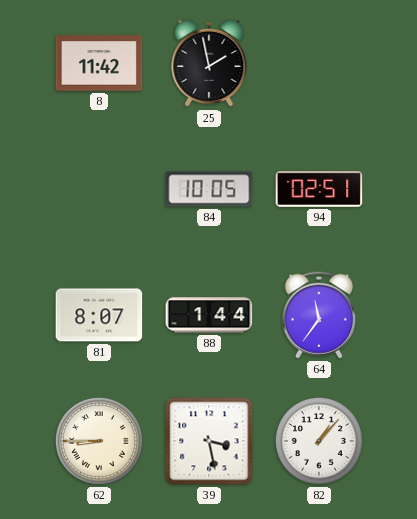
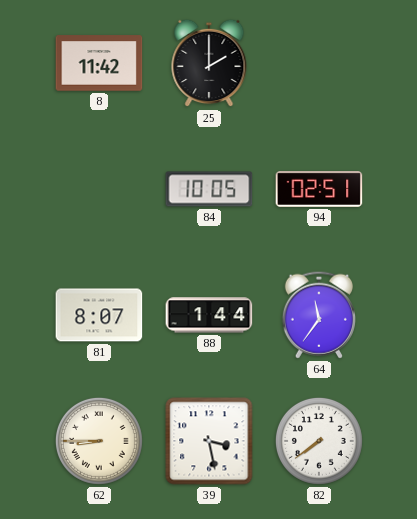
25: 1:58 -> 2:00 (209, 63)
82: 1:07 -> 7:39 (319, 441)
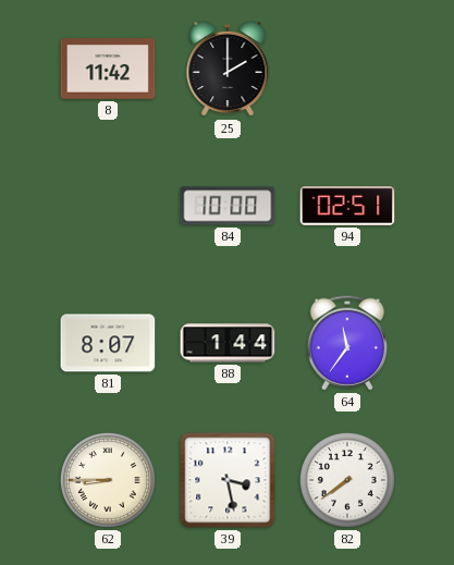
84: 10:05 -> 10:00 (228, 206)
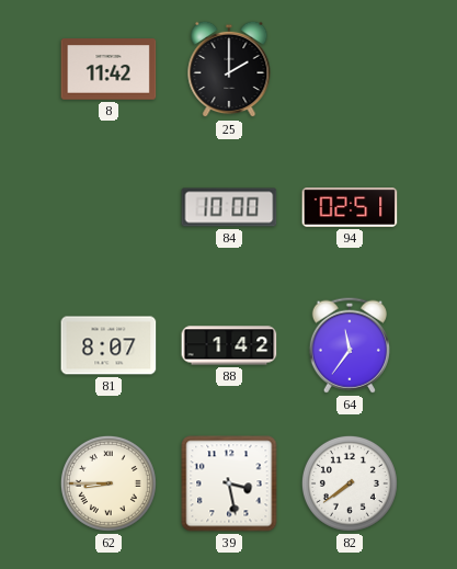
88: 1:44 -> 1:42 (229, 345)
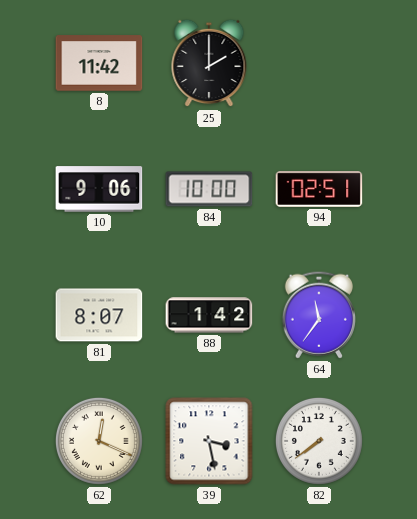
10: none -> 9:06 (99, 189)
62: 8:45 -> 12:19 (99, 441)
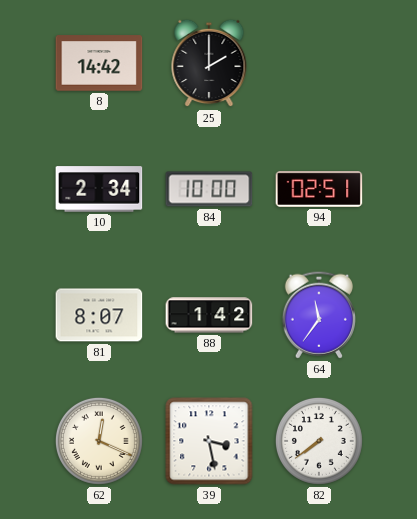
8: 11:42 -> 14:42 (99, 63)
10: 9:06 -> 2:34 (99, 189)
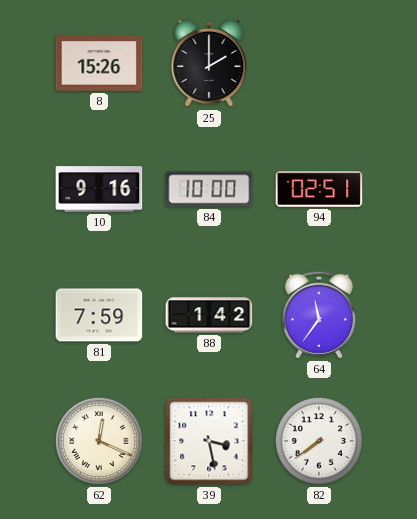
8: 14:42 -> 15:26 (99, 63)
10: 2:34 -> 9:16 (99, 189)
81: 8:07 -> 7:59 (99, 315)
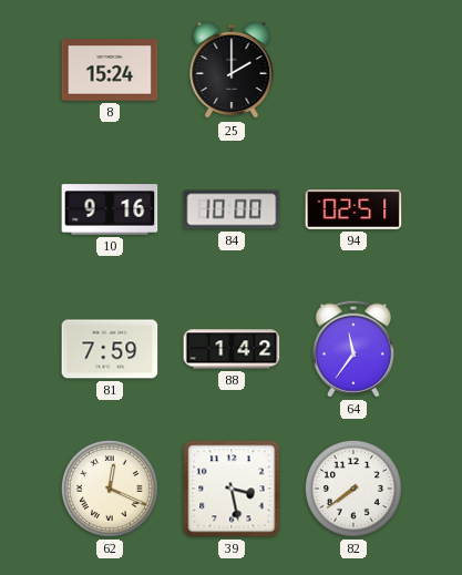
8: 15:26 -> 15:24 (110, 70)
